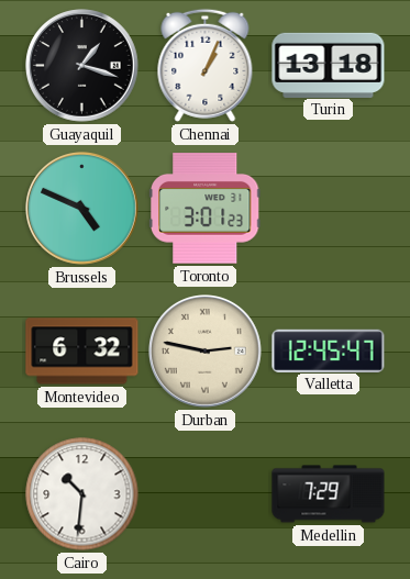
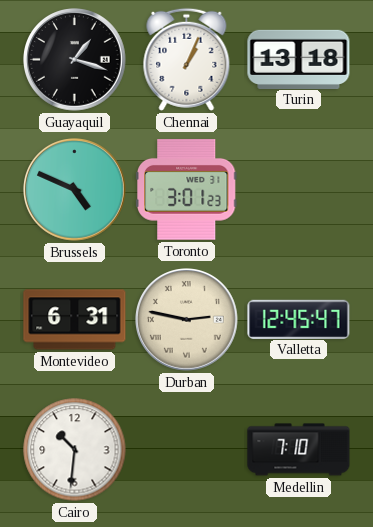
Montevideo: 6:32 -> 6:31 (75, 320)
Medellin: 7:29 -> 7:10 (299, 450)
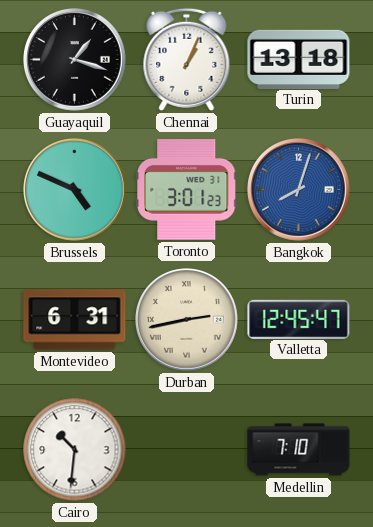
Bangkok: none -> 8:03 (299, 190)
Durban: 2:47 -> 2:43 (187, 320)
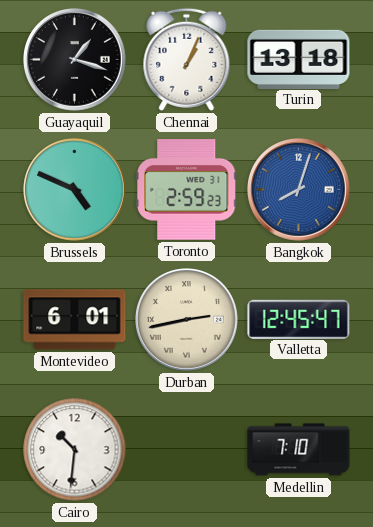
Toronto: 3:01 -> 2:59 (187, 190)
Montevideo: 6:31 -> 6:01 (75, 320)
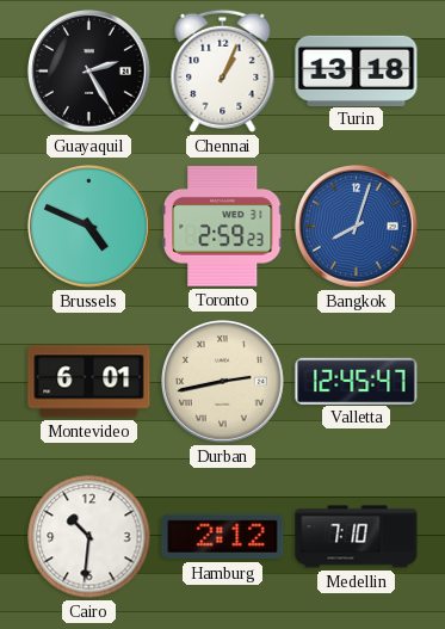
Guayaquil: 1:18 -> 2:25 (89, 72)
Hamburg: none -> 2:12 (223, 537)
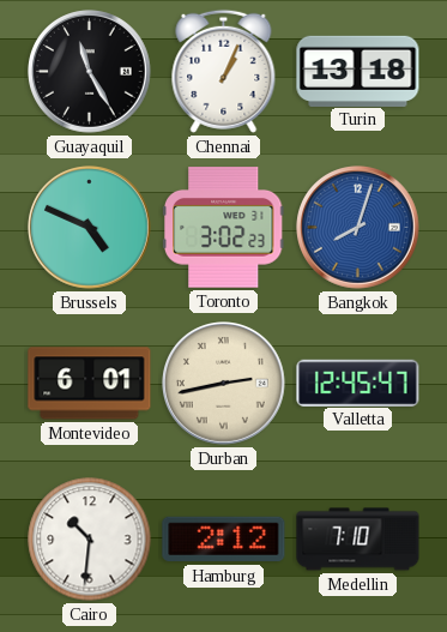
Guayaquil: 2:25 -> 11:25 (90, 72)
Toronto: 2:59 -> 3:02 (224, 228)
